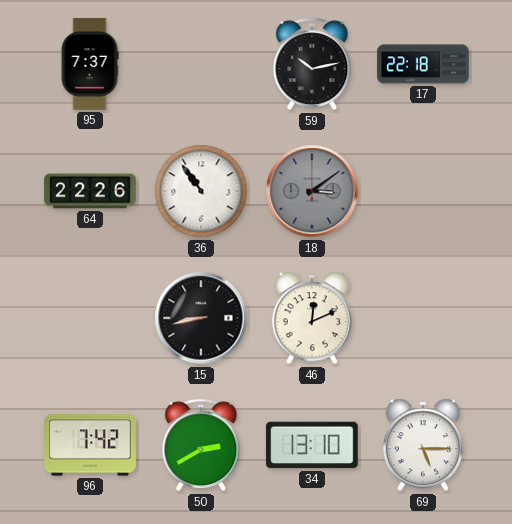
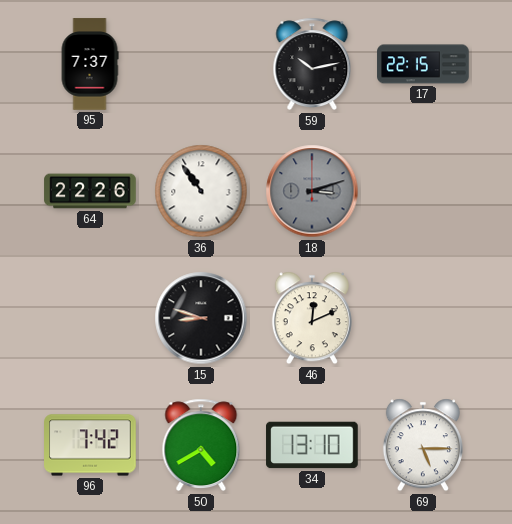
17: 22:18 -> 22:15 (423, 64)
18: 3:09 -> 3:12 (312, 191)
15: 8:43 -> 8:48 (201, 318)
50: 2:40 -> 4:40 (201, 445)
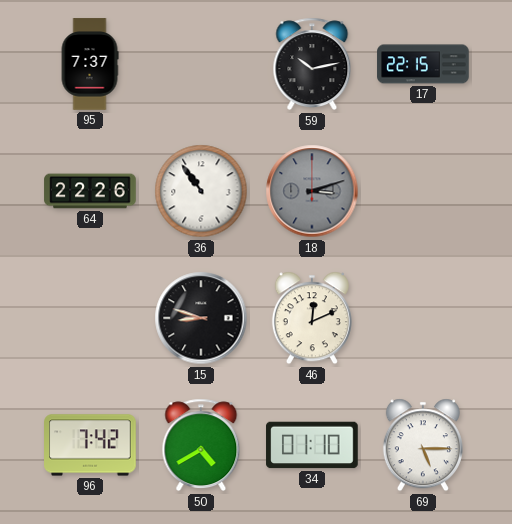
34: 13:10 -> 01:10 (312, 445)
